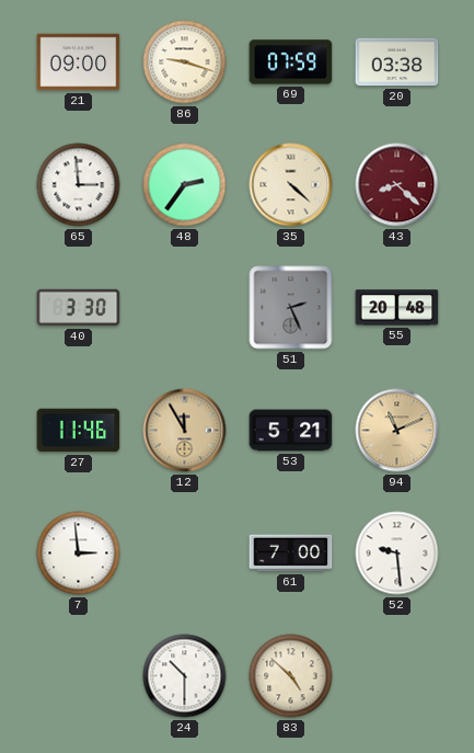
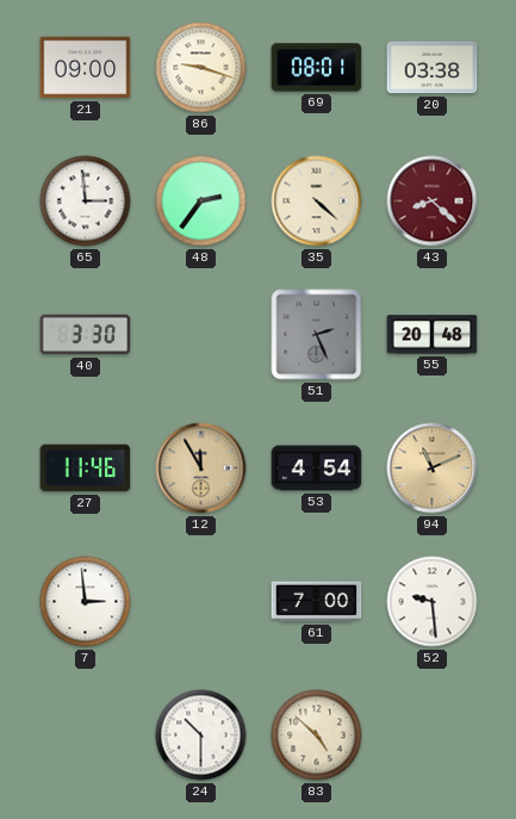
69: 07:59 -> 08:01 (317, 68)
53: 5:21 -> 4:54 (317, 469)
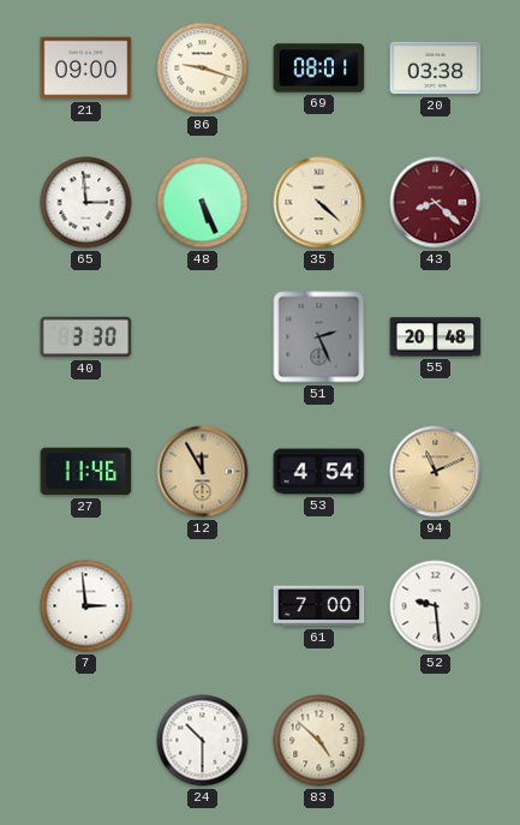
48: 2:36 -> 5:26 (203, 203)
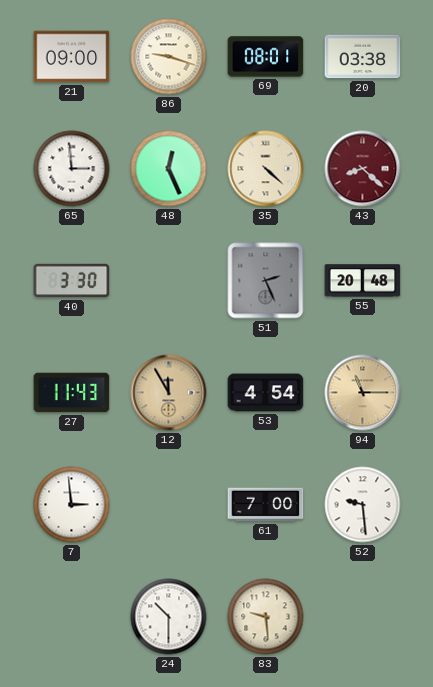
48: 5:26 -> 12:26 (169, 169)
27: 11:46 -> 11:43 (72, 393)
94: 11:11 -> 11:15 (363, 393)
83: 4:52 -> 9:29 (266, 617)
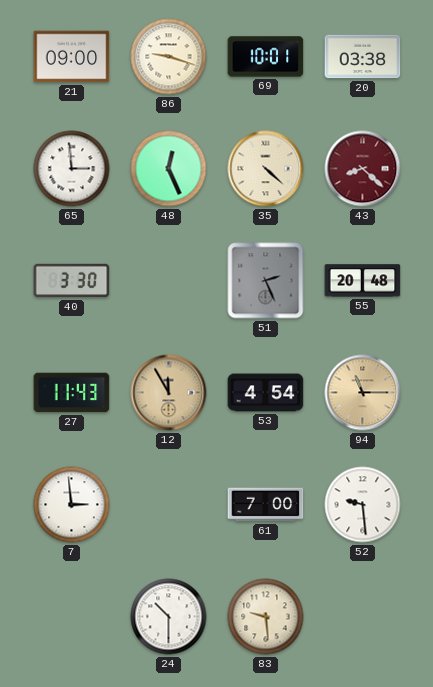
69: 08:01 -> 10:01 (266, 57)
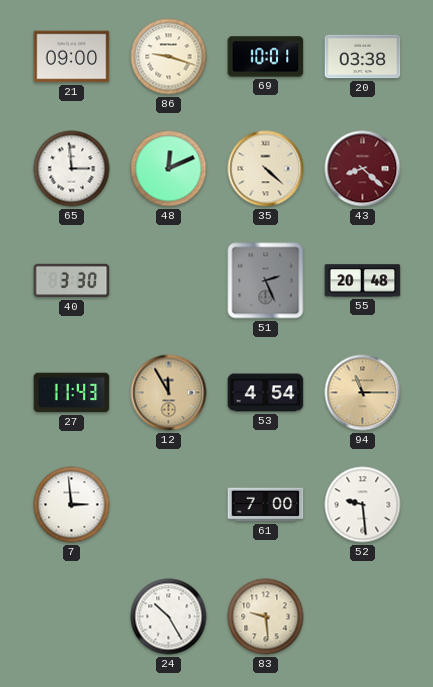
48: 12:26 -> 12:11 (169, 169)
24: 10:30 -> 10:25 (169, 617)
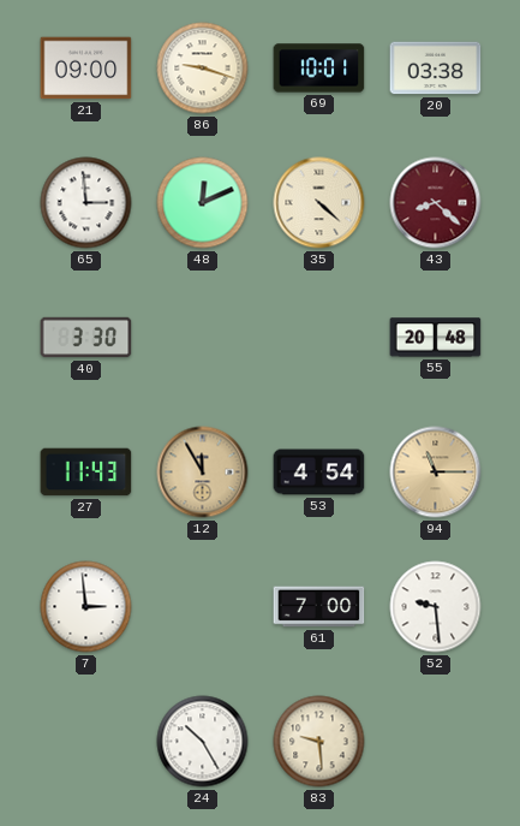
51: 2:26 -> none (266, 281)
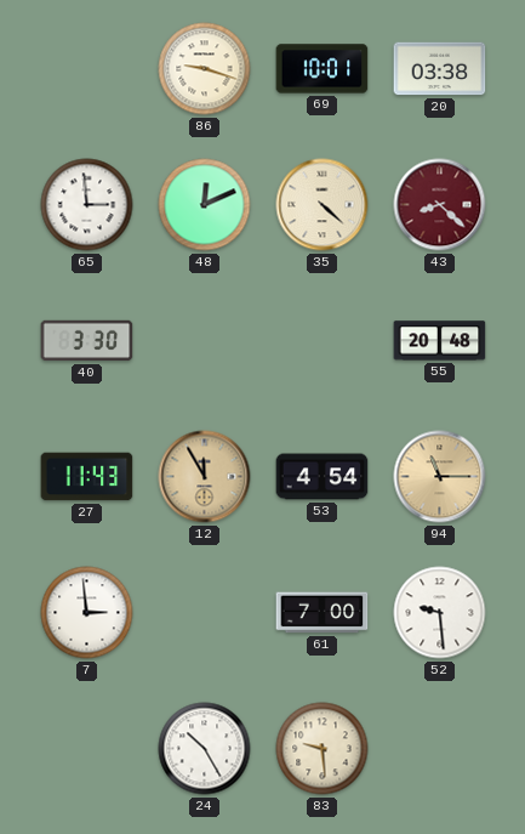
21: 09:00 -> none (86, 69)
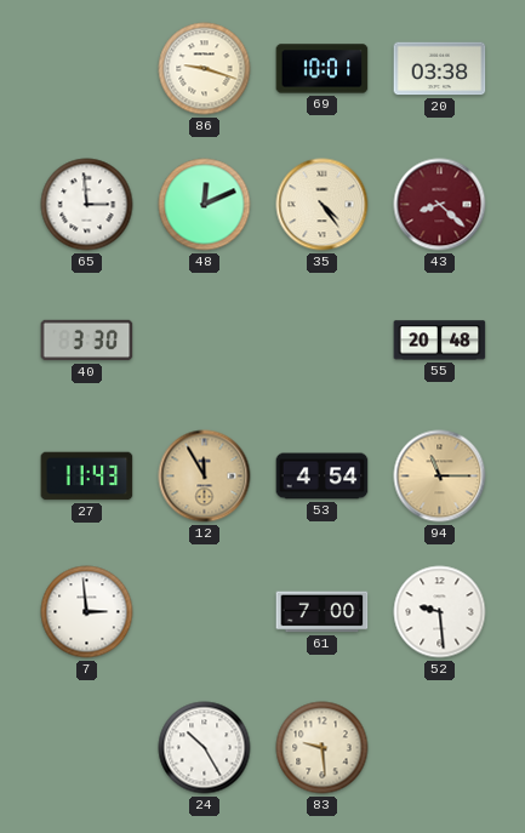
35: 4:22 -> 4:24 (323, 205)
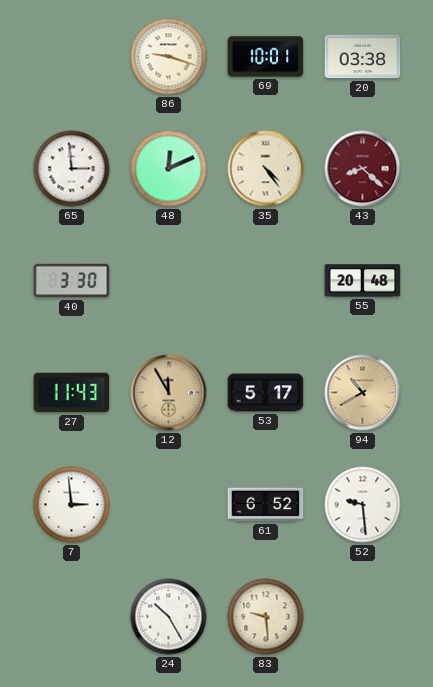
53: 4:54 -> 5:17 (266, 393)
94: 11:15 -> 10:40 (363, 393)
61: 7:00 -> 6:52 (266, 505)
